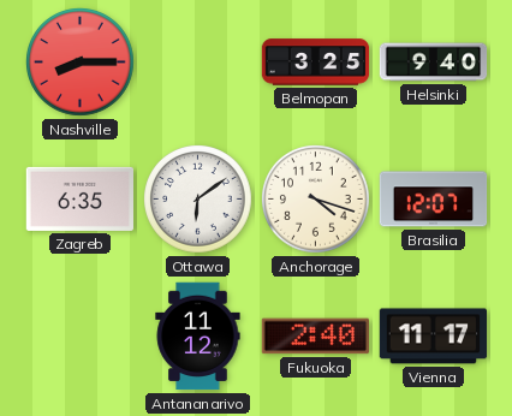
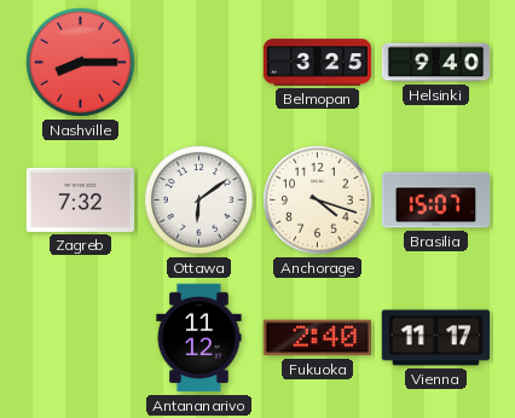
Zagreb: 6:35 -> 7:32 (81, 199)
Brasilia: 12:07 -> 15:07 (436, 201)
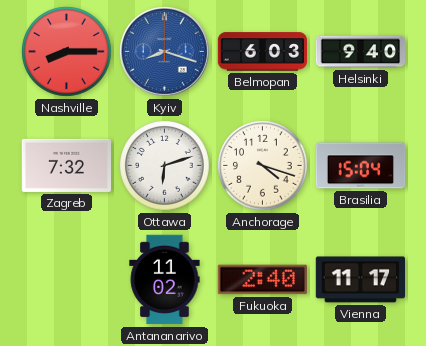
Kyiv: none -> 8:18 (165, 52)
Belmopan: 3:25 -> 6:03 (263, 52)
Ottawa: 6:09 -> 6:12 (165, 166)
Brasilia: 15:07 -> 15:04 (361, 166)
Antananarivo: 11:12 -> 11:02 (165, 280)
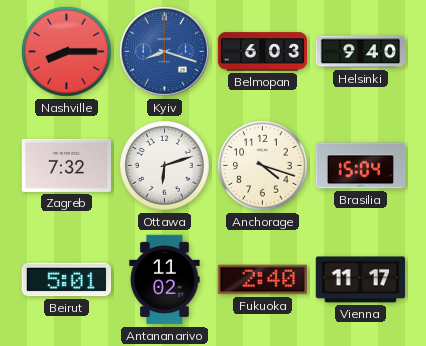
Beirut: none -> 5:01 (66, 280)
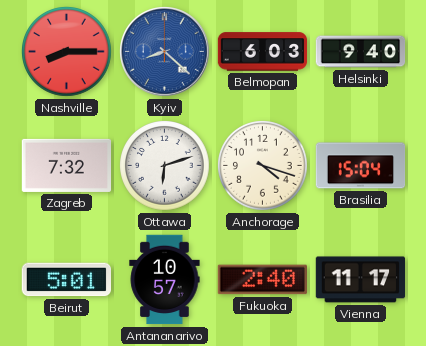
Kyiv: 8:18 -> 8:22 (165, 52)
Antananarivo: 11:02 -> 10:57 (165, 280)
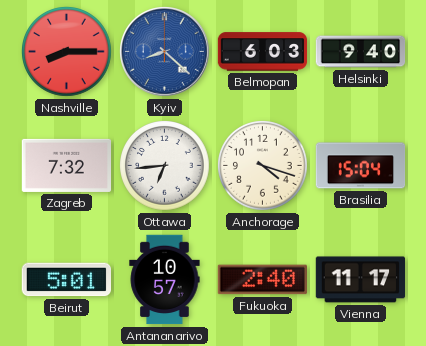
Ottawa: 6:12 -> 6:44 (165, 166)
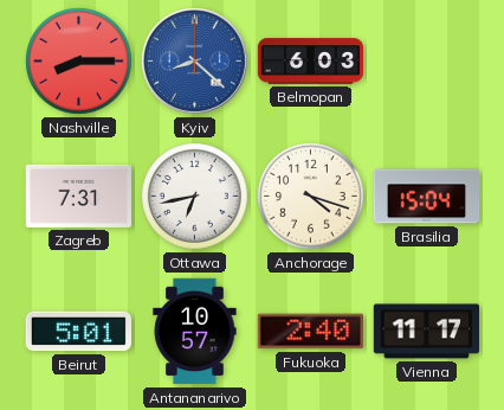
Helsinki: 9:40 -> none (361, 52)
Zagreb: 7:32 -> 7:31 (79, 196)
Ottawa: 6:44 -> 6:43 (195, 197)
